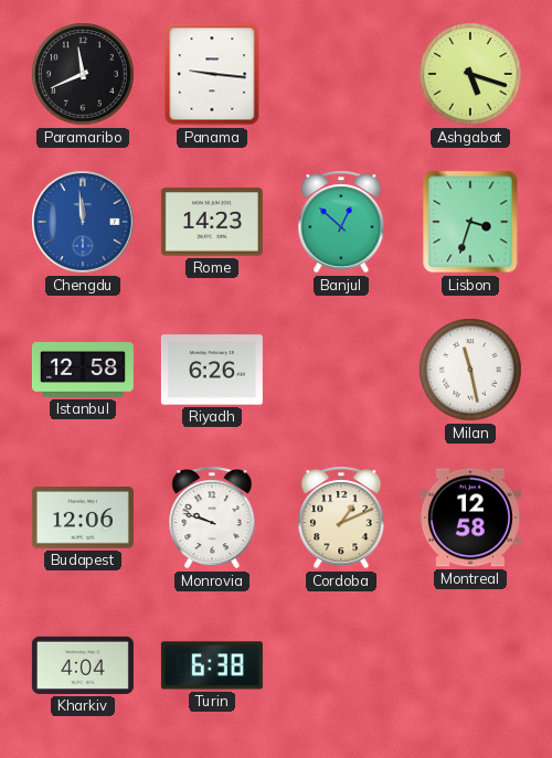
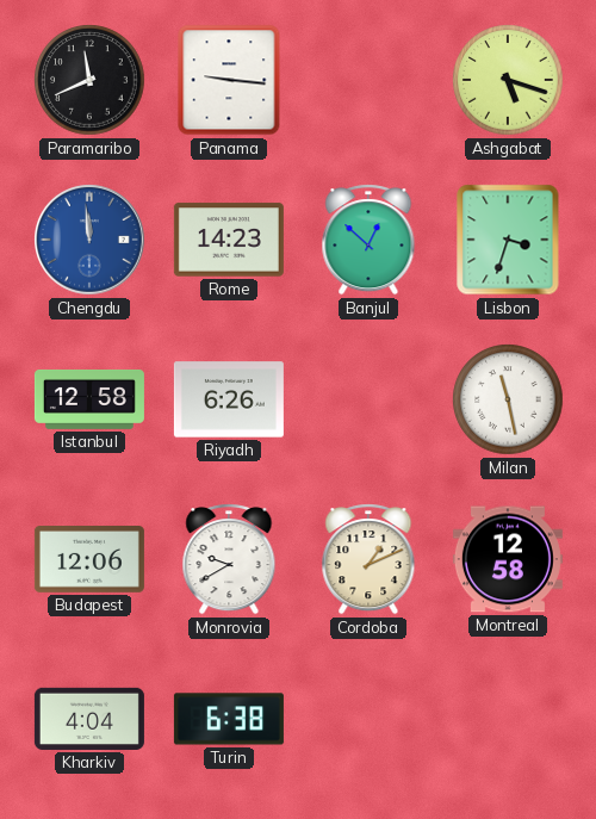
Monrovia: 9:48 -> 9:40 (229, 559)
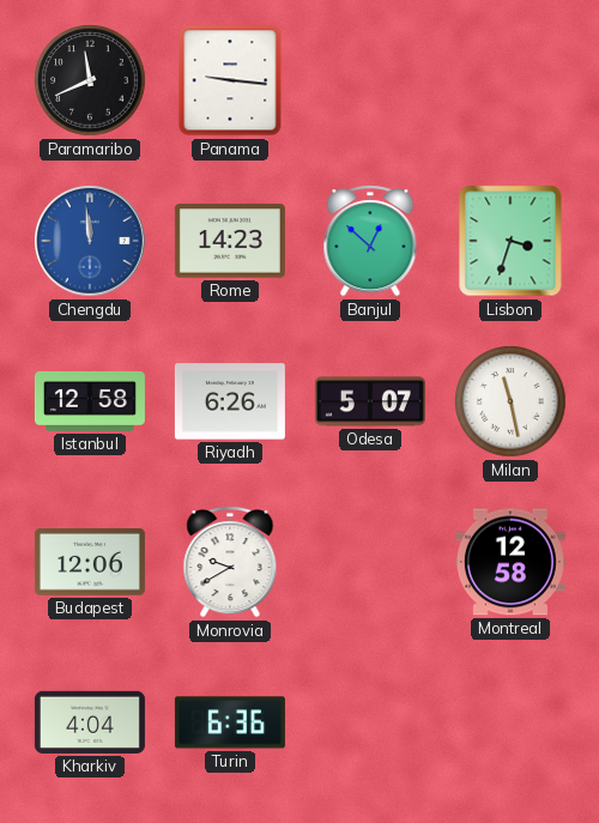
Ashgabat: 5:18 -> none (508, 80)
Odesa: none -> 5:07 (370, 401)
Cordoba: 1:11 -> none (368, 559)
Turin: 6:38 -> 6:36 (230, 722)
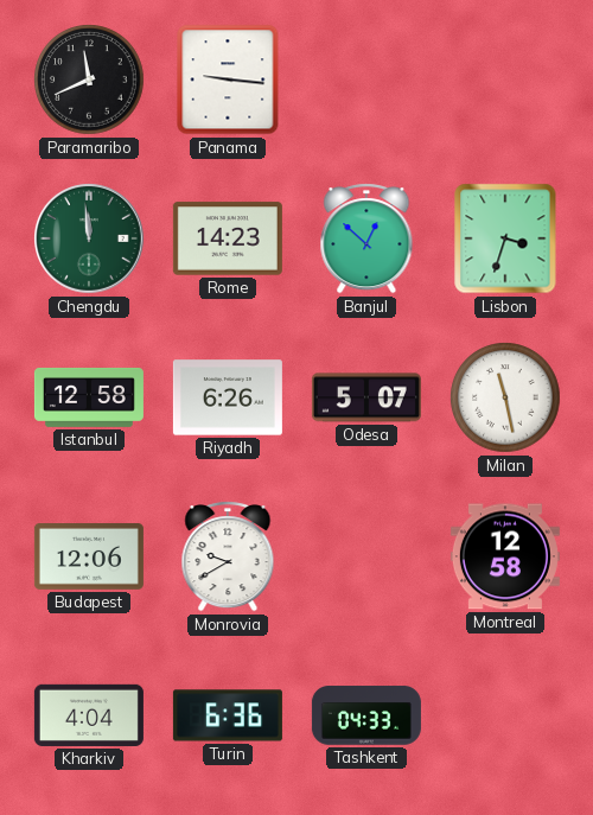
Chengdu dial: blue -> green (90, 240)
Tashkent: none -> 04:33 (366, 715)
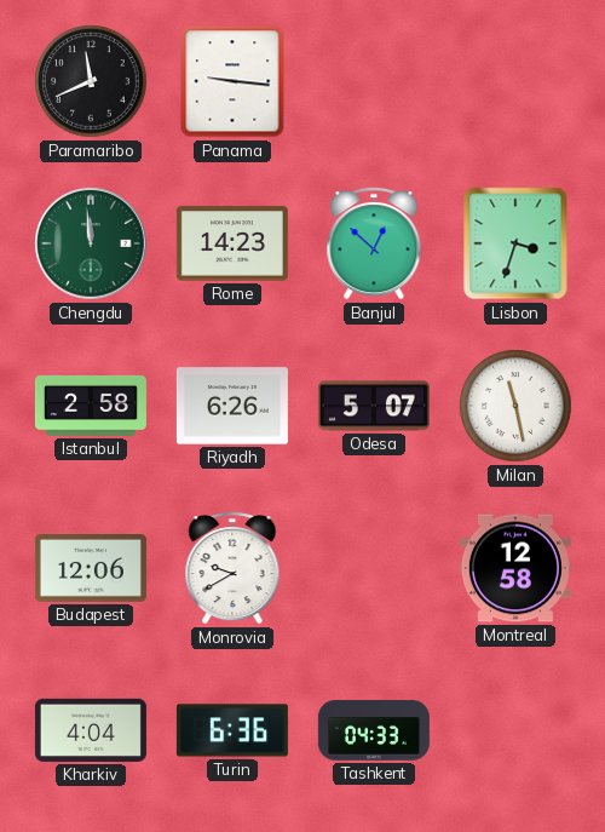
Istanbul: 12:58 -> 2:58 (91, 406)
